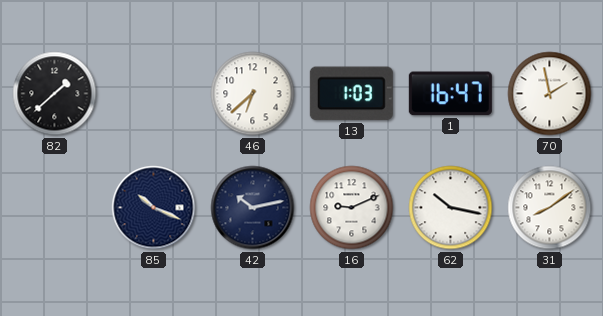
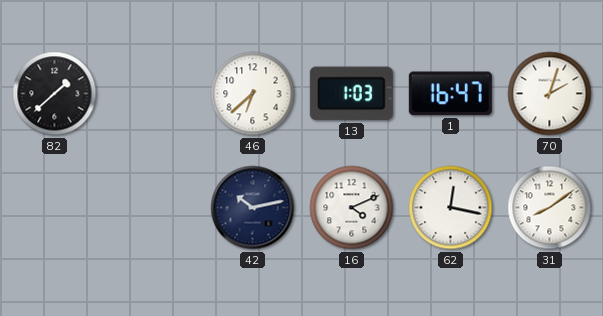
70: 1:58 -> 2:03 (550, 94)
85: 10:19 -> none (154, 208)
16: 9:11 -> 4:11 (352, 208)
62: 10:17 -> 12:17 (451, 208)
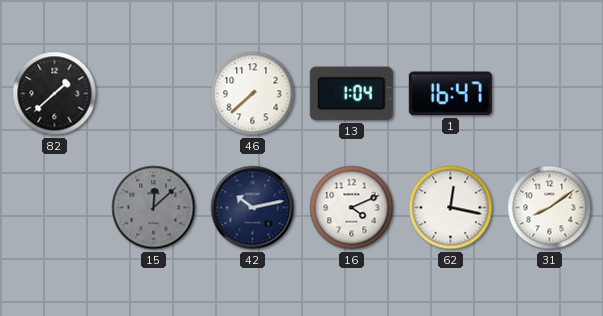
46: 6:38 -> 7:38 (253, 94)
13: 1:03 -> 1:04 (351, 94)
70: 2:03 -> none (550, 94)
15: none -> 12:08 (154, 208)
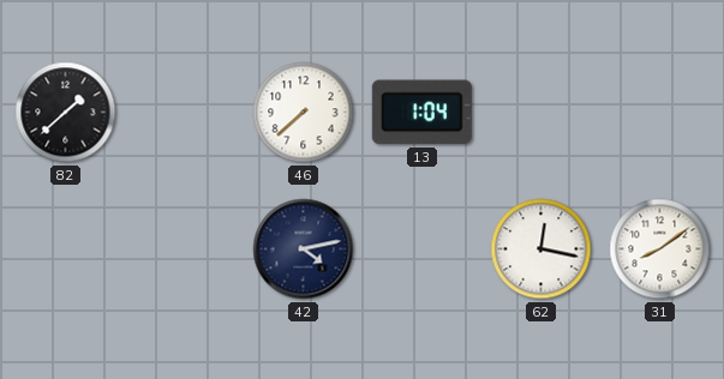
1: 16:47 -> none (450, 94)
15: 12:08 -> none (154, 208)
42: 10:13 -> 4:13 (304, 249)
16: 4:11 -> none (352, 208)
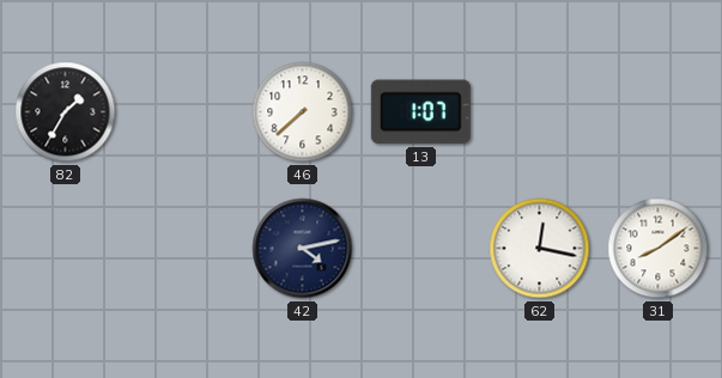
82: 1:38 -> 1:35 (66, 112)
13: 1:04 -> 1:07 (420, 112)
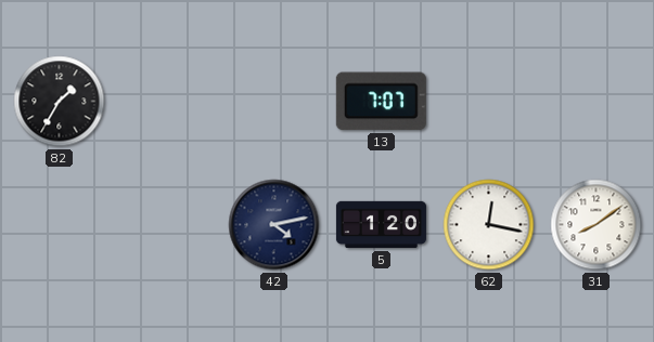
46: 7:38 -> none (303, 112)
13: 1:07 -> 7:07 (381, 102)
5: none -> 1:20 (381, 225)
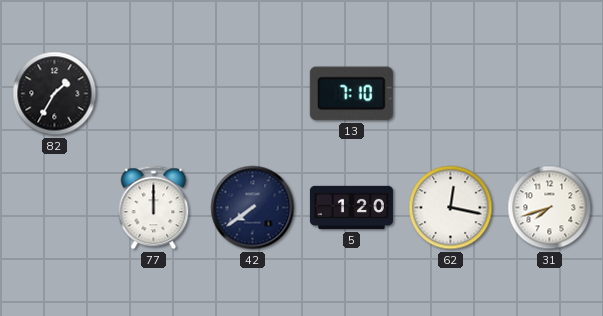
13: 7:07 -> 7:10 (351, 94)
77: none -> 12:00 (154, 208)
42: 4:13 -> 7:39 (253, 208)
31: 8:09 -> 7:42 (550, 208)
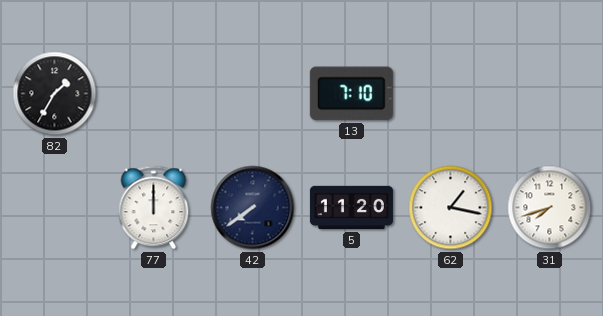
5: 1:20 -> 11:20 (351, 208)
62: 12:17 -> 1:17 (451, 208)
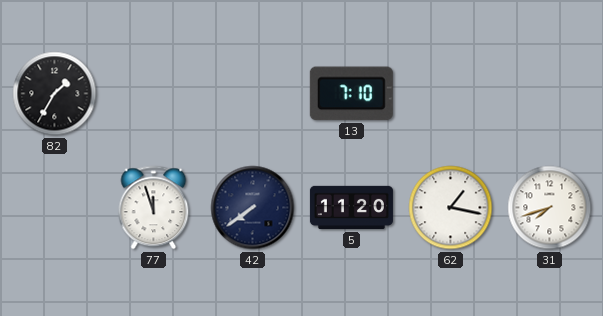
77: 12:00 -> 11:57 (154, 208)
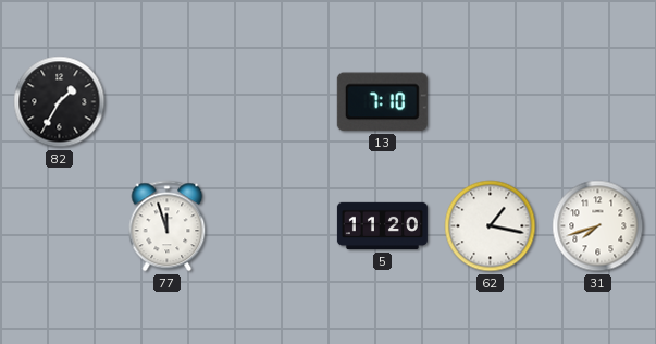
42: 7:39 -> none (253, 208)
